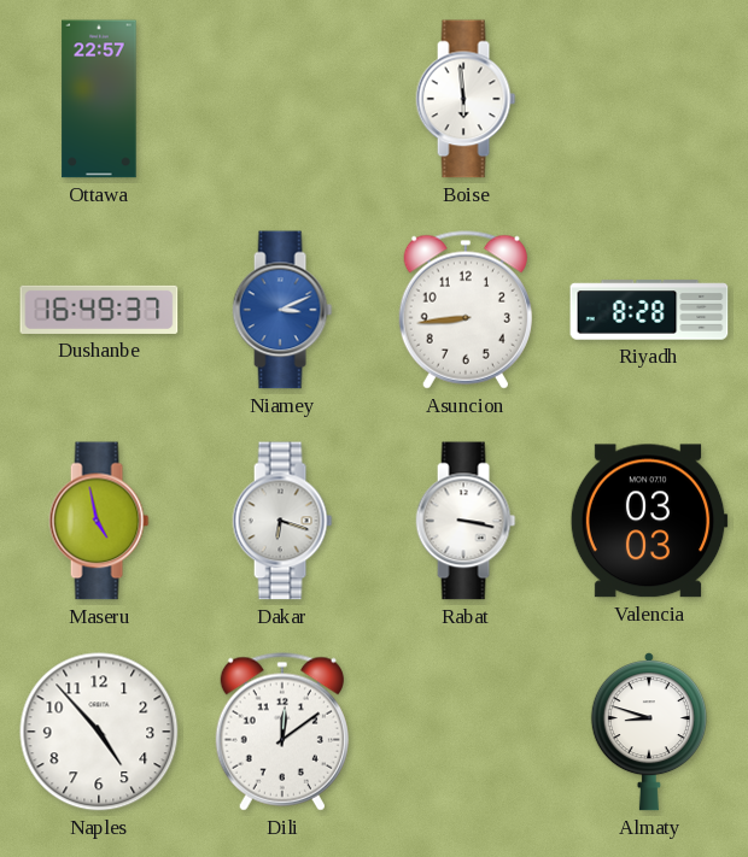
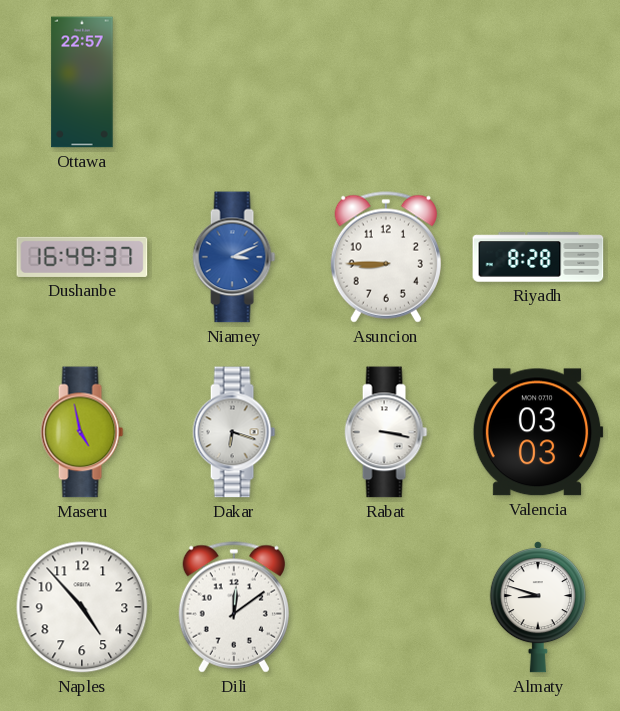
Boise: 5:59 -> none (466, 99)
Asuncion: 8:44 -> 8:45 (386, 257)
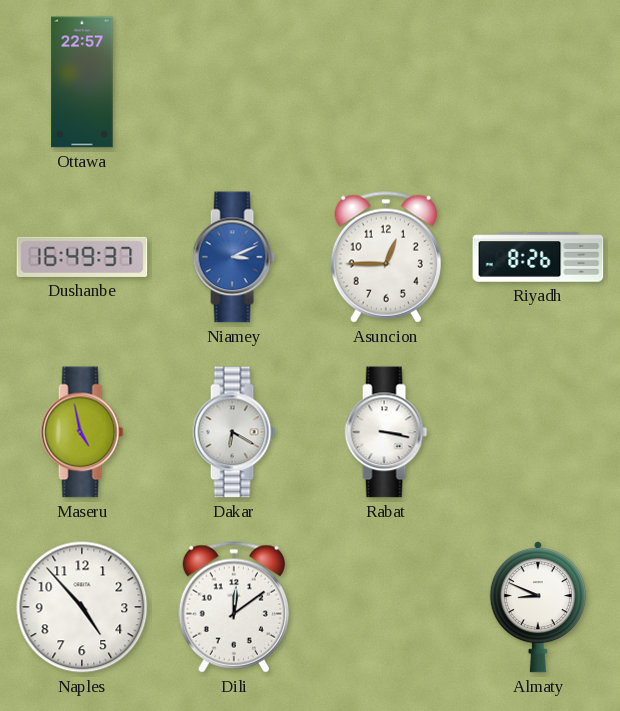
Asuncion: 8:45 -> 12:45 (386, 257)
Riyadh: 8:28 -> 8:26 (538, 257)
Dakar: 6:18 -> 6:20 (234, 432)
Valencia: 03:03 -> none (538, 432)
Almaty: 8:48 -> 8:49 (538, 607)
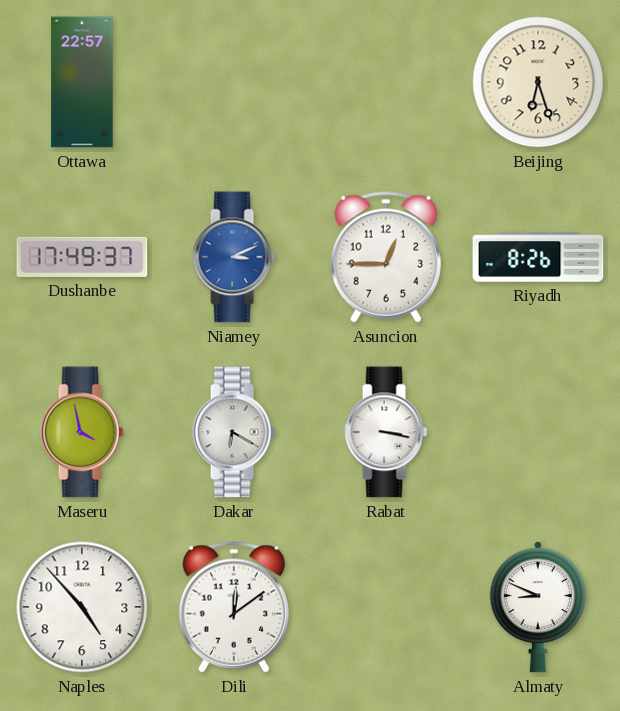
Beijing: none -> 6:27 (538, 82)
Dushanbe: 16:49 -> 17:49 (82, 257)
Maseru: 4:58 -> 3:58 (82, 432)
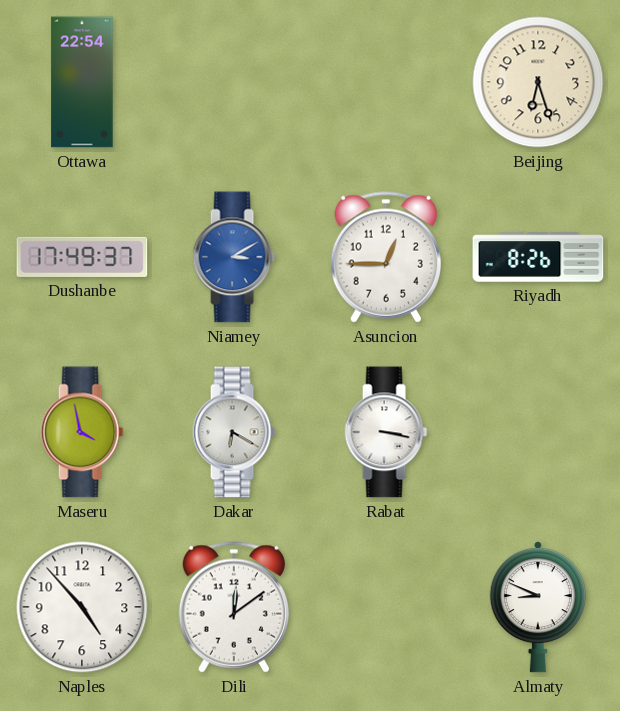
Ottawa: 22:57 -> 22:54 (82, 82)
Niamey: 3:11 -> 3:10 (234, 257)
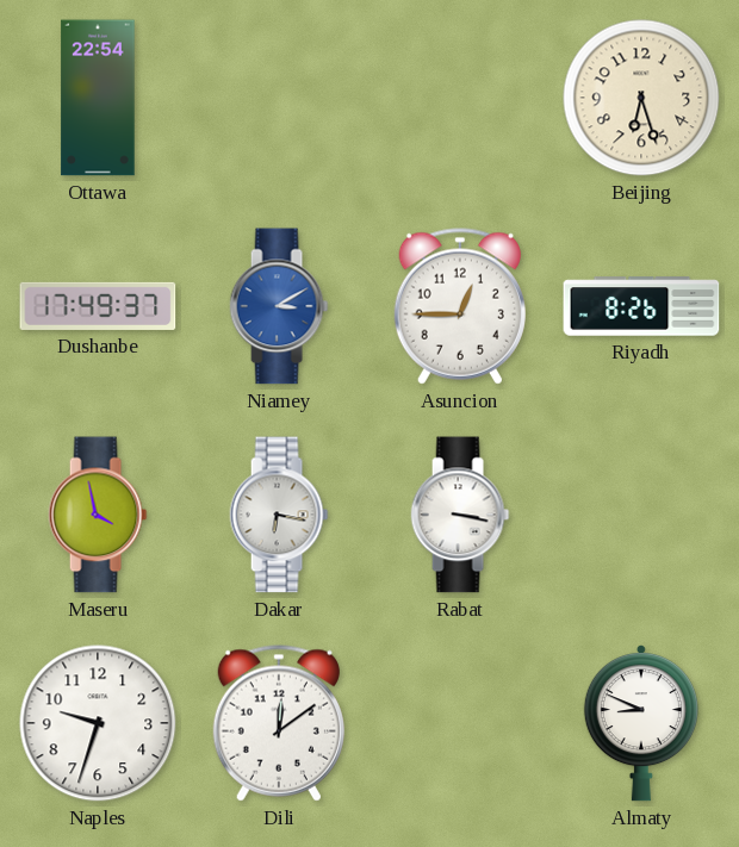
Dakar: 6:20 -> 6:17 (279, 515)
Naples: 4:53 -> 9:33 (98, 723)
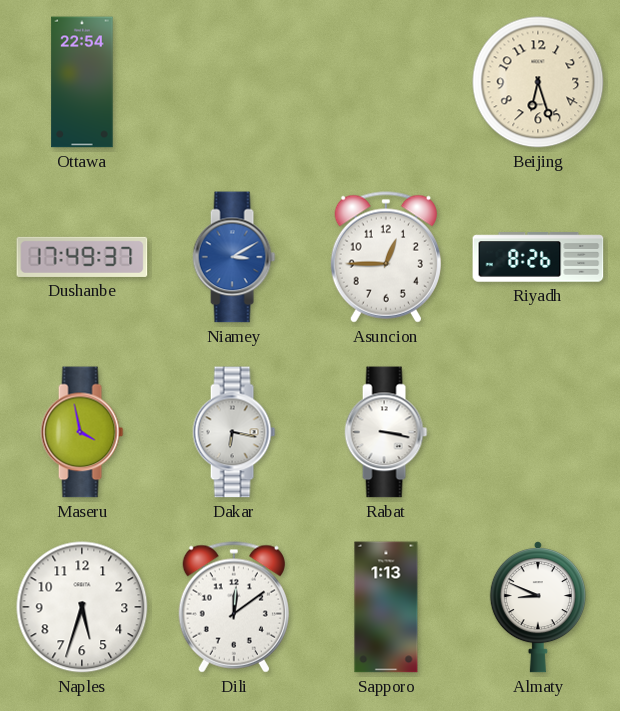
Naples: 9:33 -> 5:33 (82, 607)
Sapporo: none -> 1:13 (386, 607)
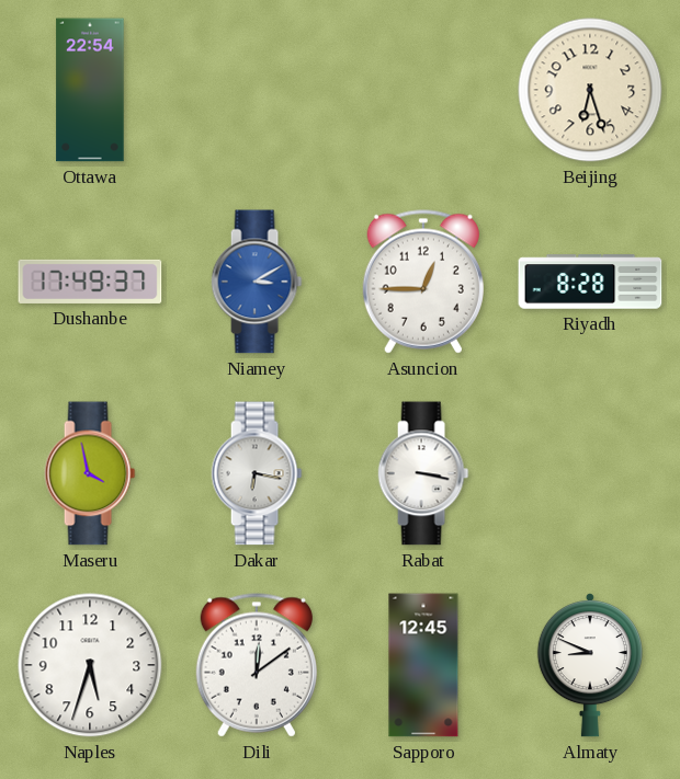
Riyadh: 8:26 -> 8:28 (590, 282)
Sapporo: 1:13 -> 12:45 (423, 665)
